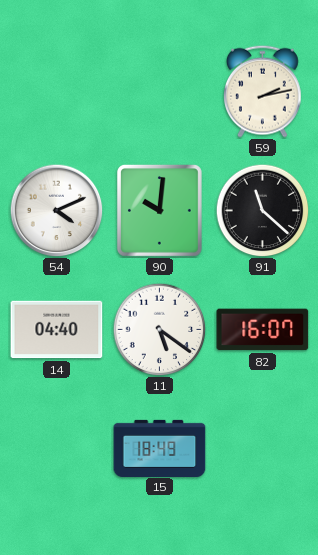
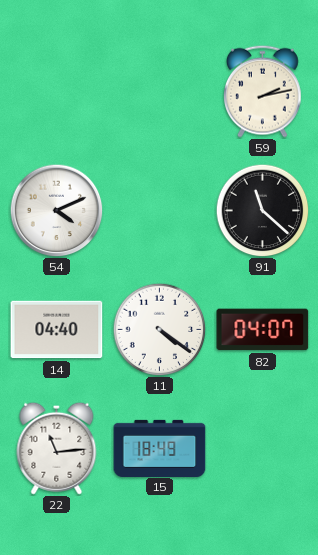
90: 10:01 -> none (159, 211)
11: 5:21 -> 4:21 (159, 329)
82: 16:07 -> 04:07 (263, 330)
22: none -> 11:14 (57, 448)
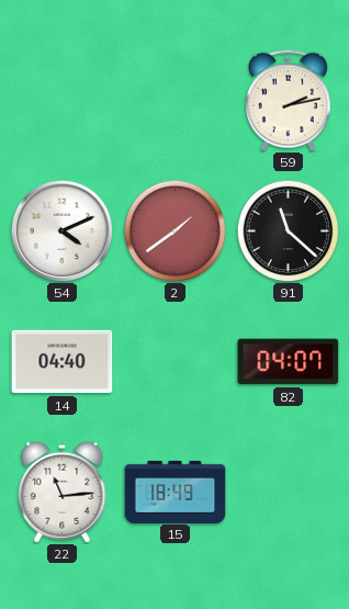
2: none -> 1:39 (174, 230)
11: 4:21 -> none (159, 329)
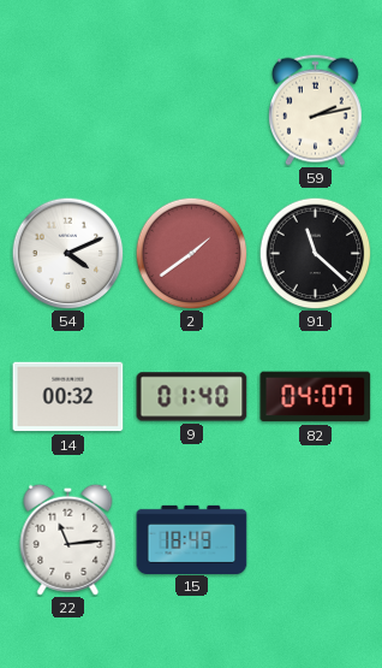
14: 04:40 -> 00:32 (68, 397)
9: none -> 01:40 (192, 397)
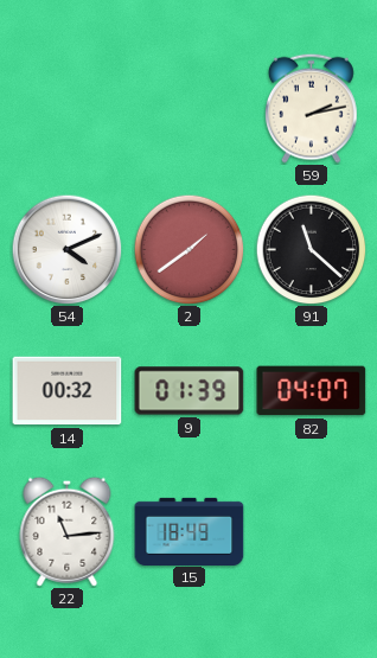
9: 01:40 -> 01:39 (190, 391)
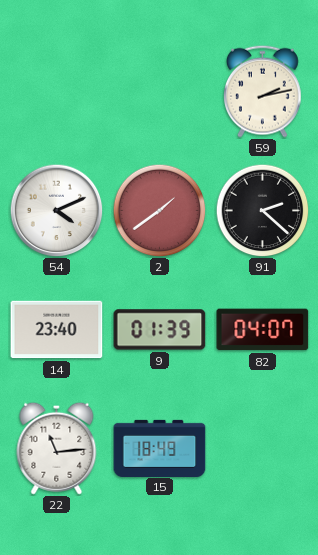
91: 11:22 -> 2:22 (262, 210)
14: 00:32 -> 23:40 (57, 330)
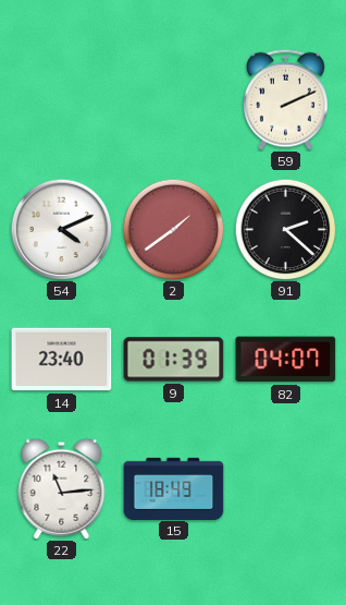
59: 2:13 -> 2:11 (286, 99)
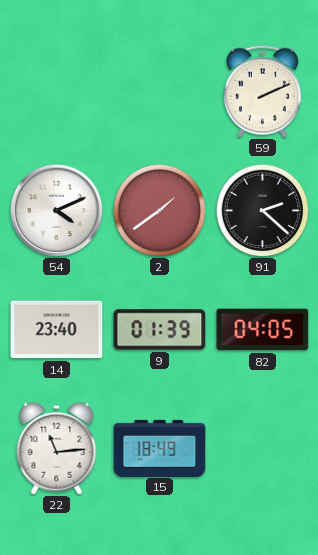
82: 04:07 -> 04:05 (263, 330)
